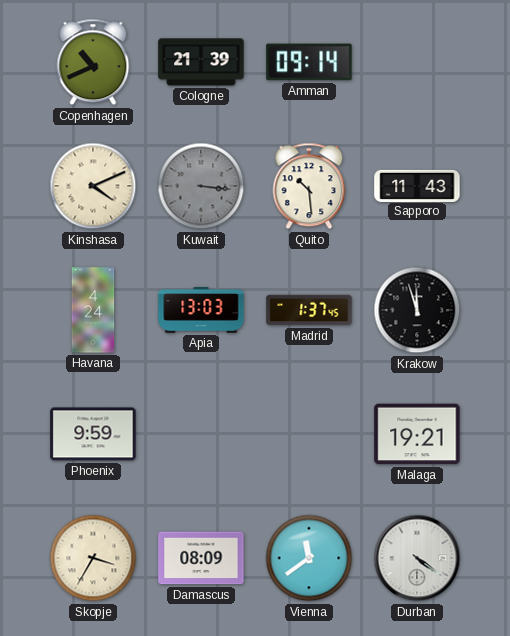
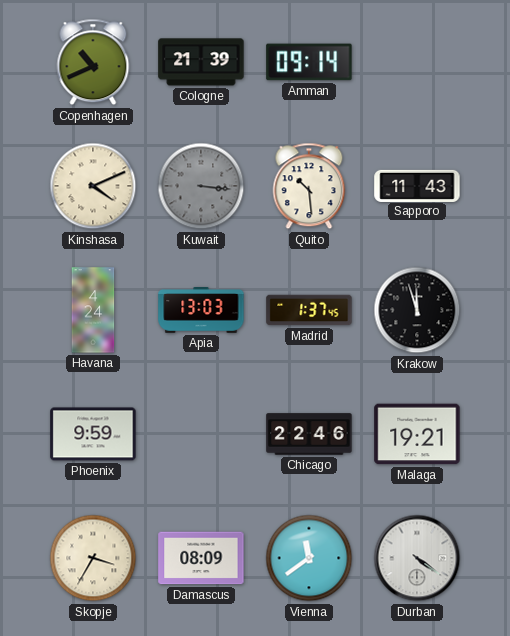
Chicago: none -> 22:46 (309, 434)
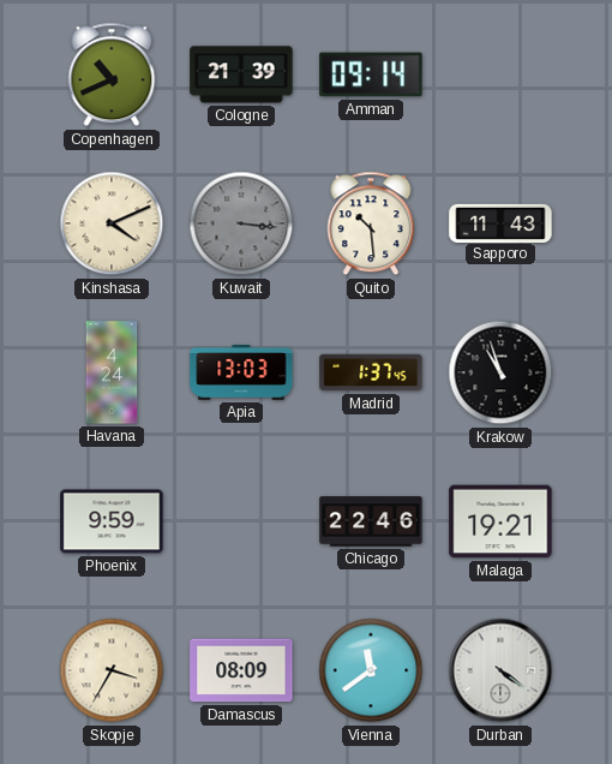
Krakow: 11:57 -> 10:57 (500, 372)
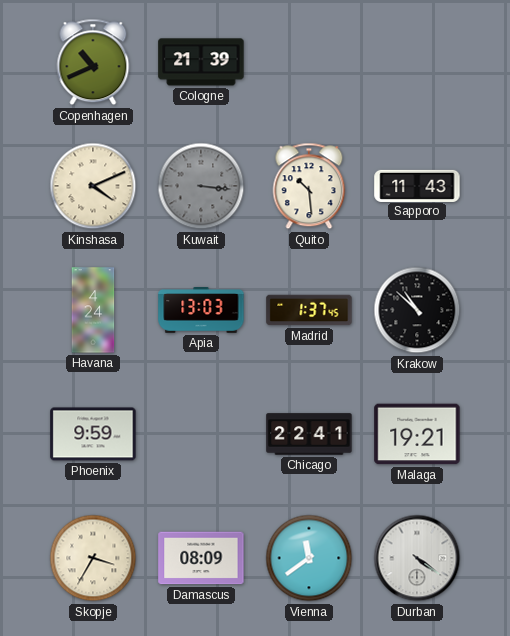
Amman: 09:14 -> none (371, 74)
Krakow: 10:57 -> 10:52 (417, 310)
Chicago: 22:46 -> 22:41 (309, 434)
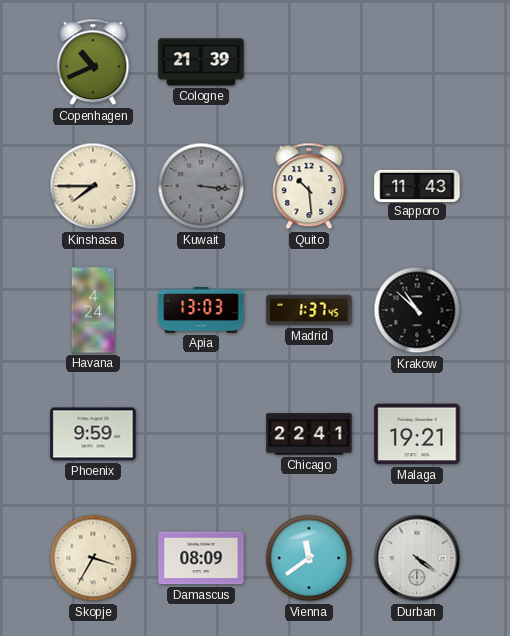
Kinshasa: 4:11 -> 7:45 (93, 186)
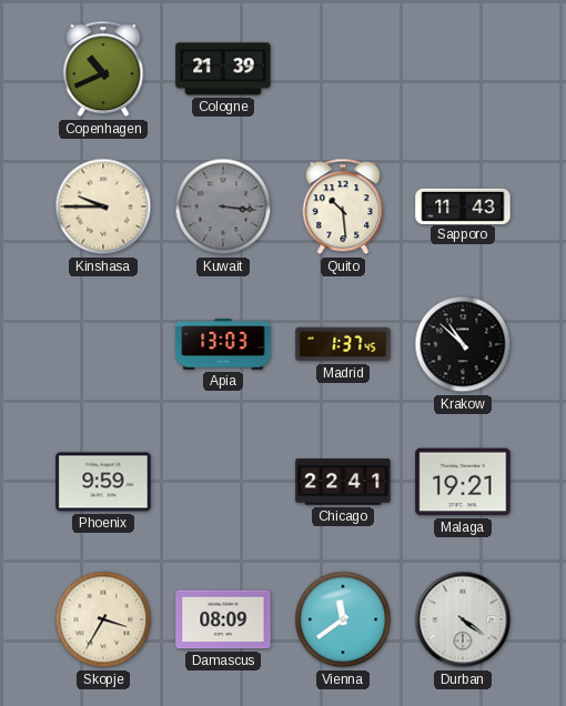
Kinshasa: 7:45 -> 9:45 (103, 206)
Havana: 4:24 -> none (93, 310)
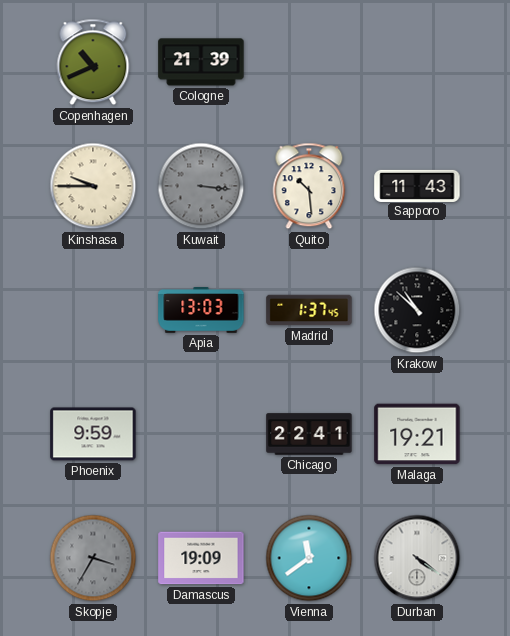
Skopje dial: cream -> grey (93, 558)
Damascus: 08:09 -> 19:09 (201, 558)
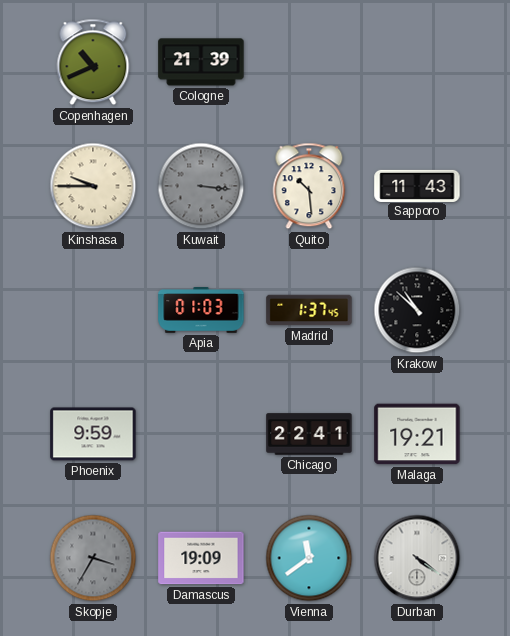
Apia: 13:03 -> 01:03 (201, 311)
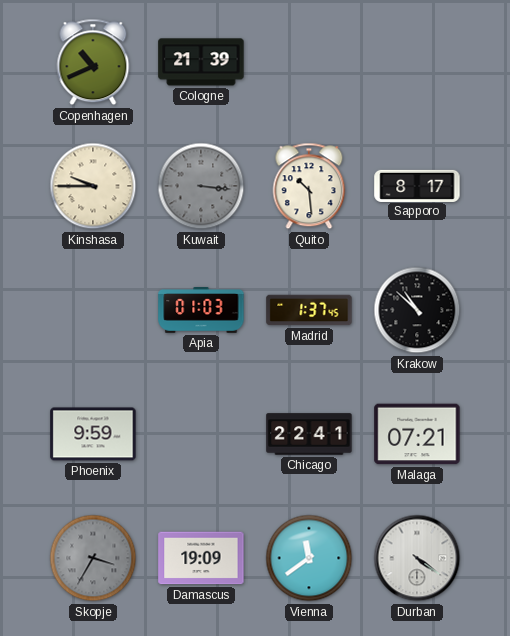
Sapporo: 11:43 -> 8:17 (417, 185)
Malaga: 19:21 -> 07:21 (417, 434)
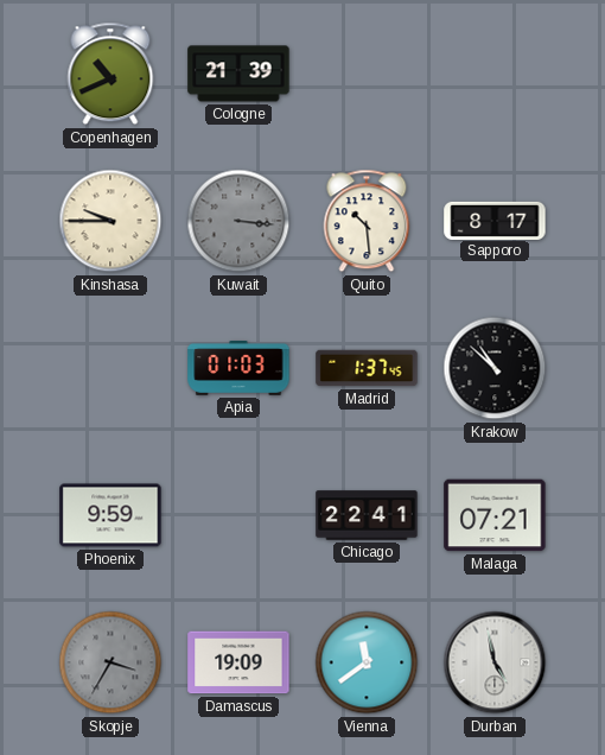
Durban: 4:21 -> 4:58 (495, 662)
